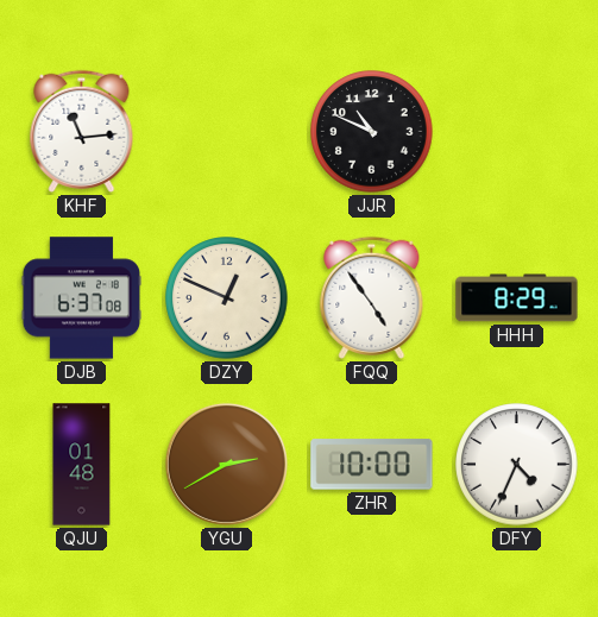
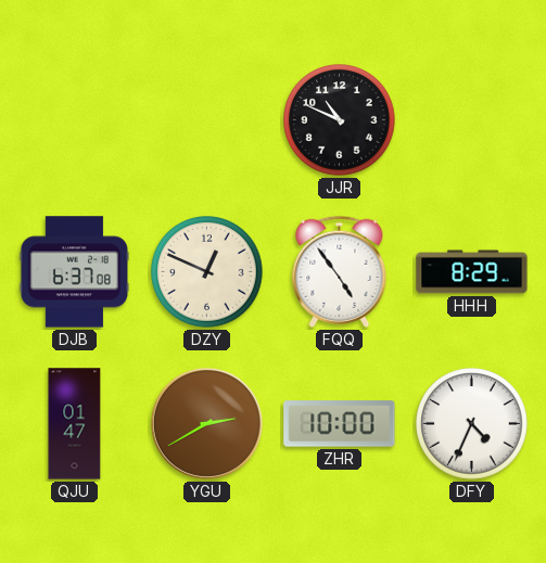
KHF: 11:14 -> none (82, 131)
QJU: 01:48 -> 01:47 (75, 424)
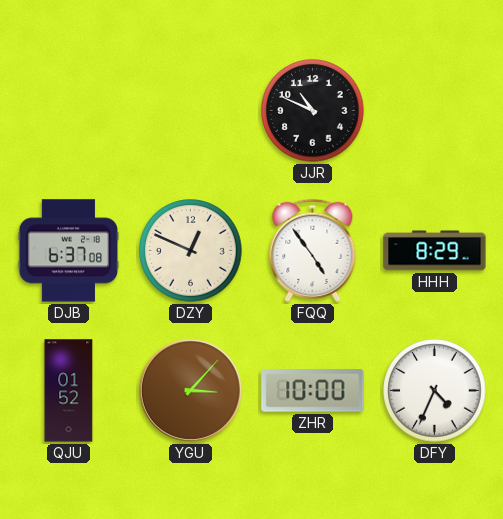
QJU: 01:47 -> 01:52 (69, 391)
YGU: 2:40 -> 3:07 (190, 390)
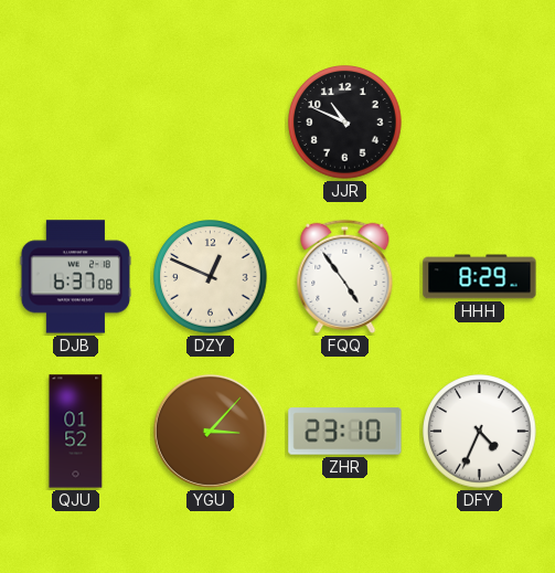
ZHR: 10:00 -> 23:10 (345, 432)
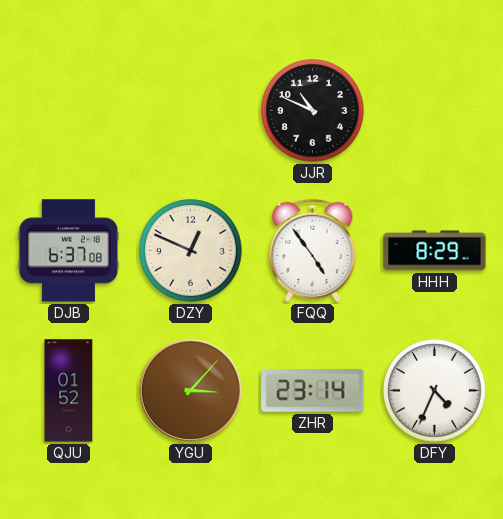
ZHR: 23:10 -> 23:14 (313, 391)
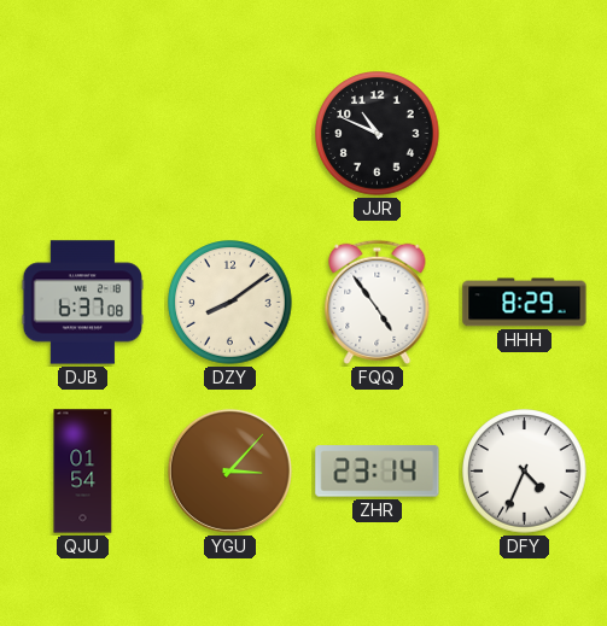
DZY: 12:49 -> 8:09 (230, 303)
QJU: 01:52 -> 01:54 (83, 472)
